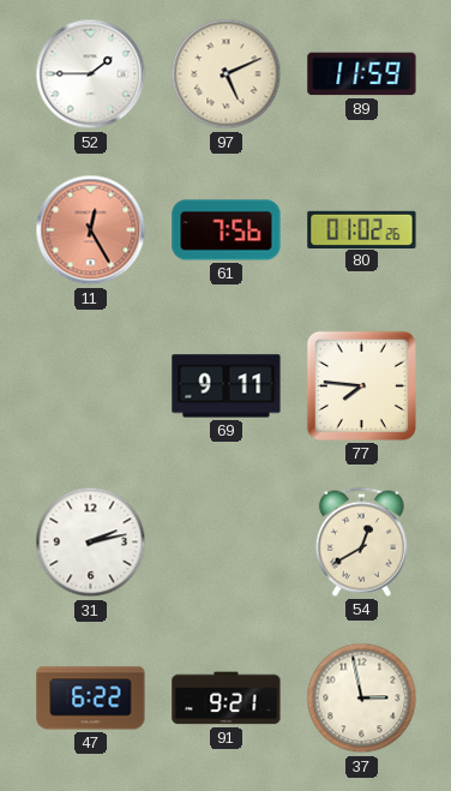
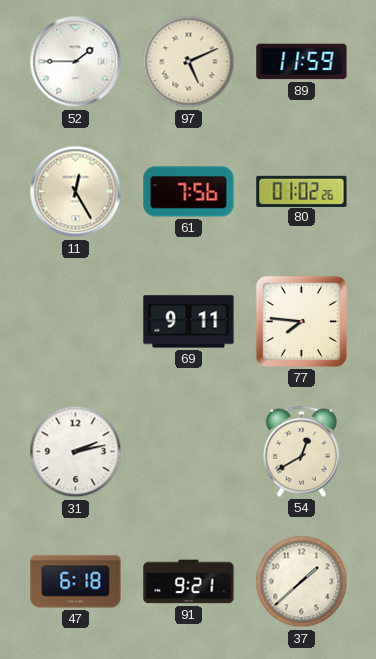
11 dial: salmon -> cream (76, 192)
47: 6:22 -> 6:18 (76, 582)
37: 2:58 -> 1:38 (302, 582)
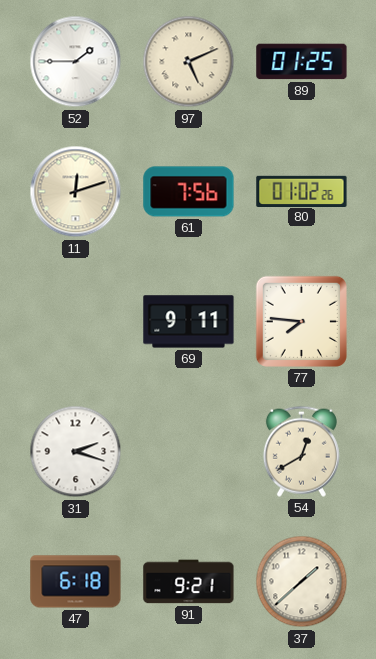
89: 11:59 -> 01:25 (302, 62)
11: 12:25 -> 12:12 (76, 192)
31: 2:13 -> 2:18 (76, 452)
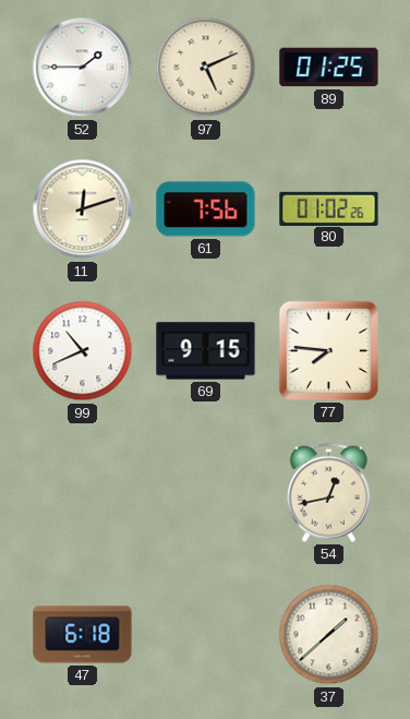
99: none -> 10:41 (83, 351)
69: 9:11 -> 9:15 (206, 351)
31: 2:18 -> none (76, 452)
54: 12:40 -> 12:43 (328, 492)
91: 9:21 -> none (189, 582)
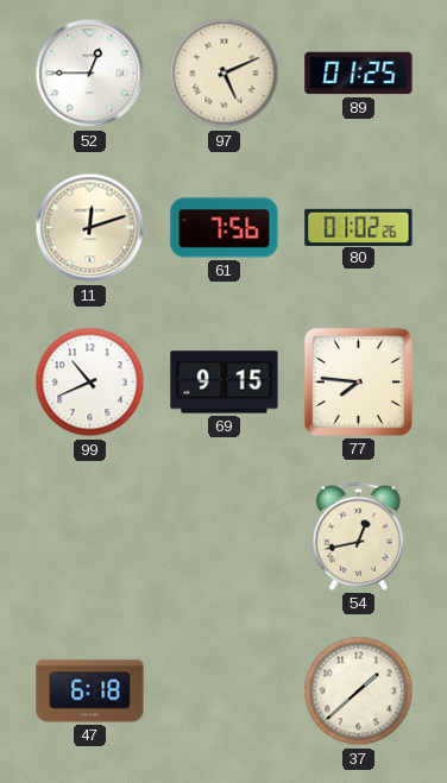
52: 1:45 -> 12:45 (90, 74)
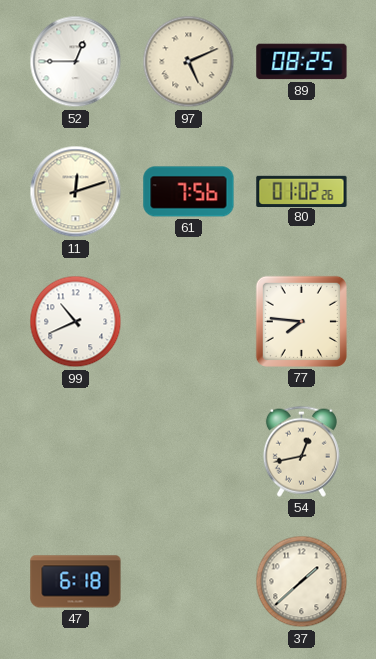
89: 01:25 -> 08:25 (302, 62)
69: 9:15 -> none (225, 383)
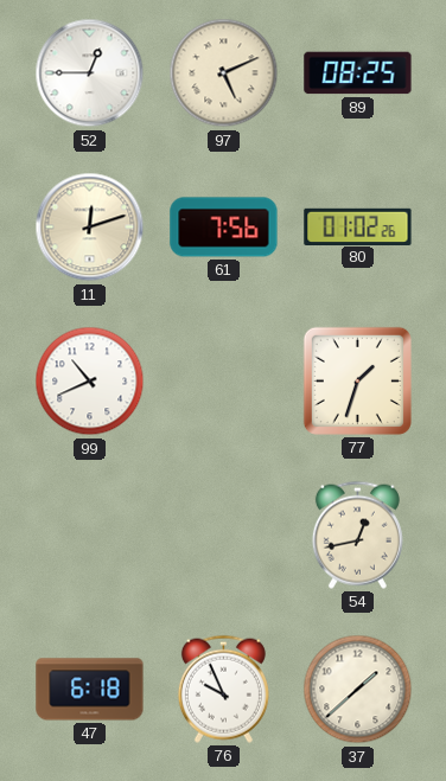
77: 7:46 -> 1:33 (357, 380)
76: none -> 9:56 (223, 689)
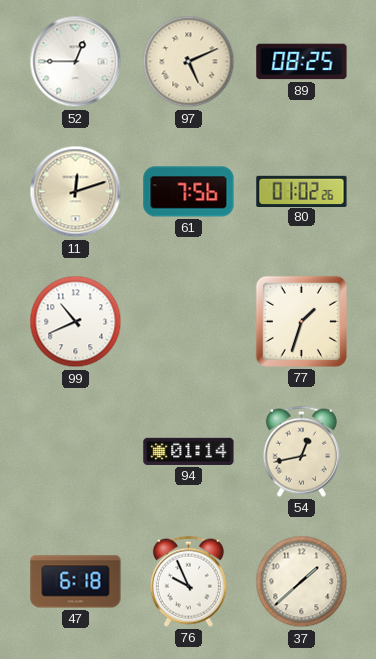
94: none -> 01:14 (189, 451)
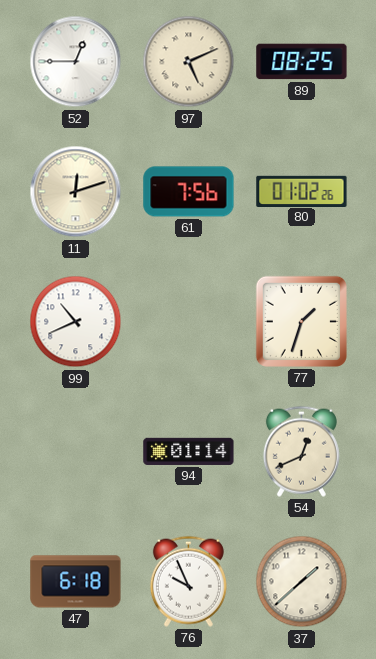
54: 12:43 -> 12:41 (301, 451)
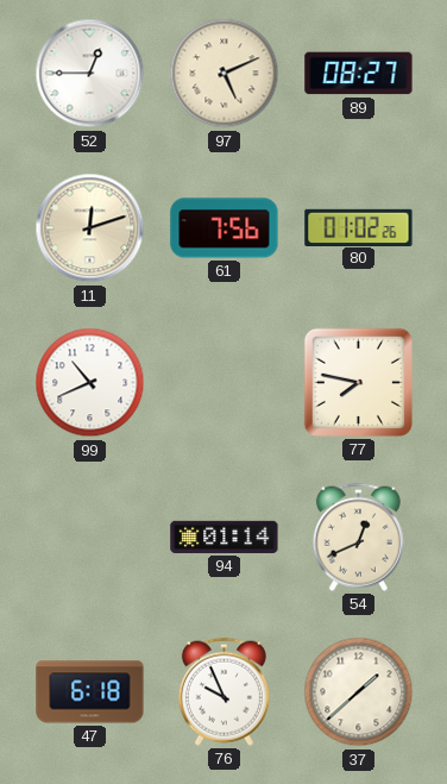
89: 08:25 -> 08:27 (359, 74)
77: 1:33 -> 7:47 (358, 382)
